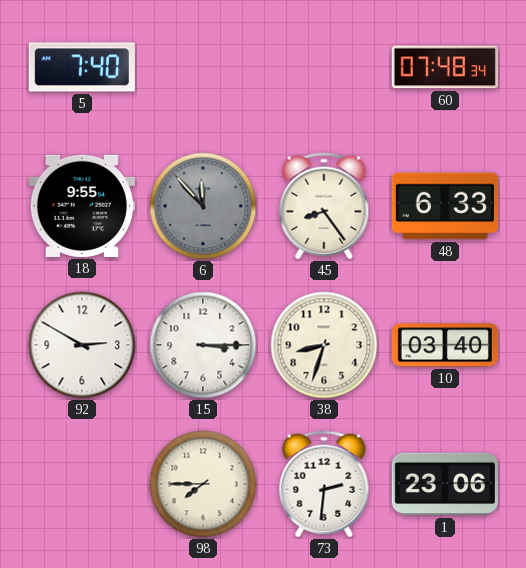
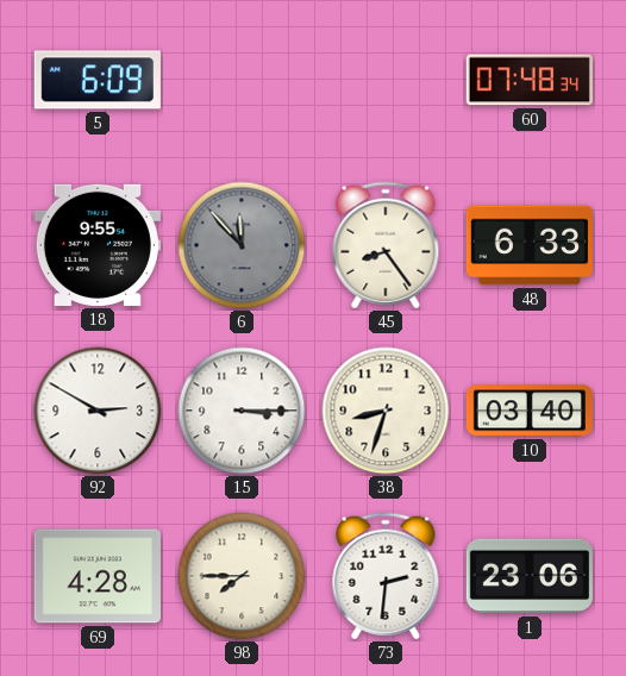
5: 7:40 -> 6:09 (98, 80)
69: none -> 4:28 (98, 576)
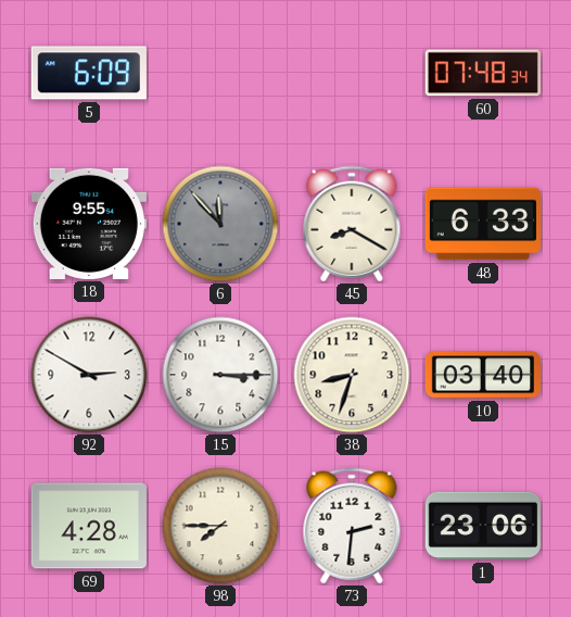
45: 8:24 -> 8:20 (352, 224)
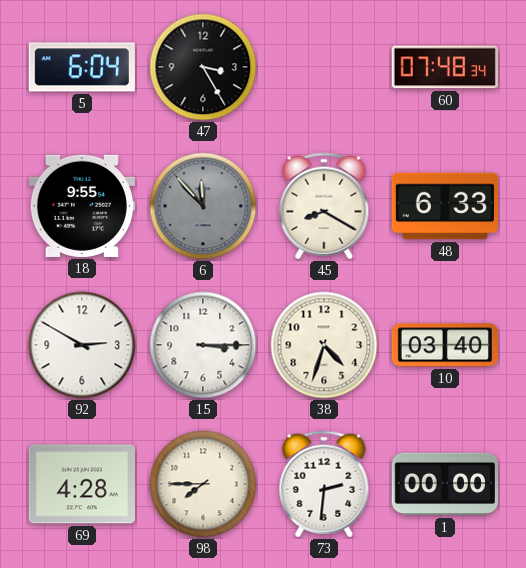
5: 6:09 -> 6:04 (82, 67)
47: none -> 3:25 (203, 67)
38: 8:33 -> 4:33 (324, 345)
1: 23:06 -> 00:00 (445, 484)
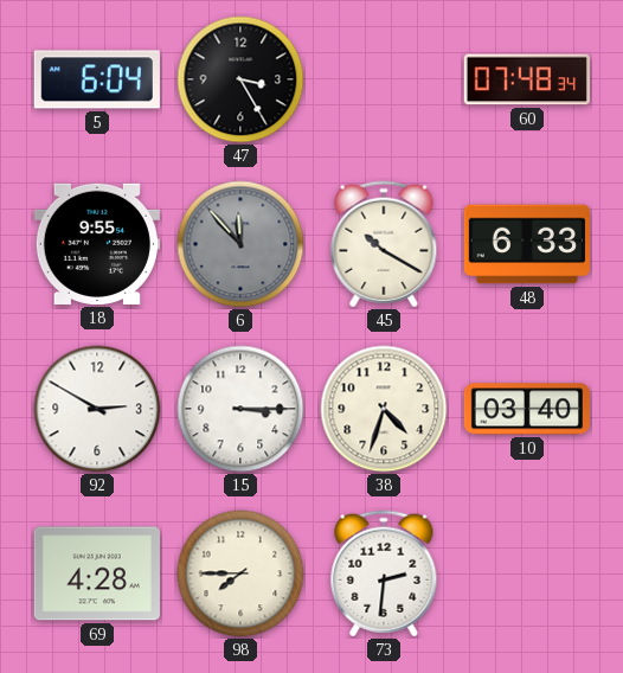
45: 8:20 -> 10:20 (384, 244)
1: 00:00 -> none (445, 484)
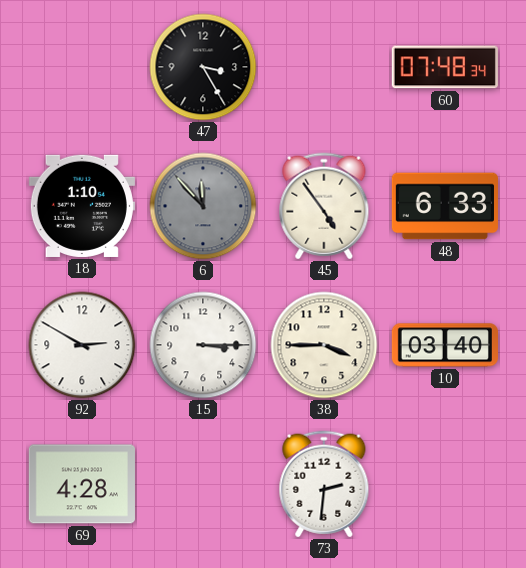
5: 6:04 -> none (97, 79)
18: 9:55 -> 1:10 (82, 206)
45: 10:20 -> 4:54 (324, 206)
38: 4:33 -> 3:45 (324, 345)
98: 7:45 -> none (240, 573)
